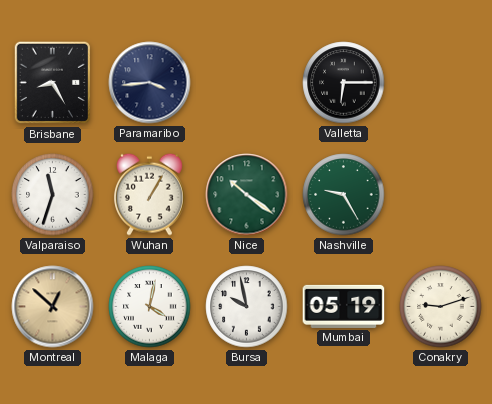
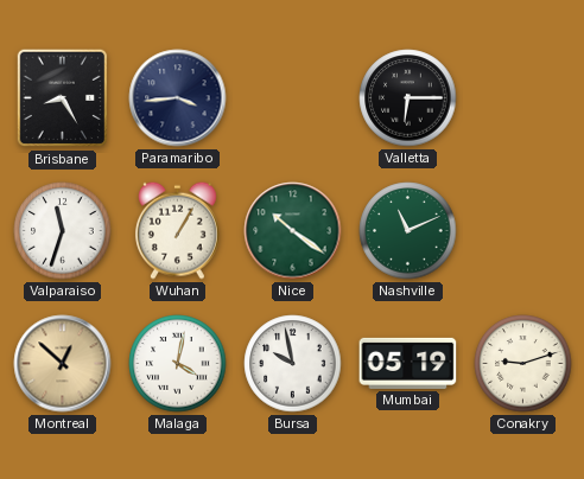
Nashville: 9:25 -> 11:11 (408, 231)
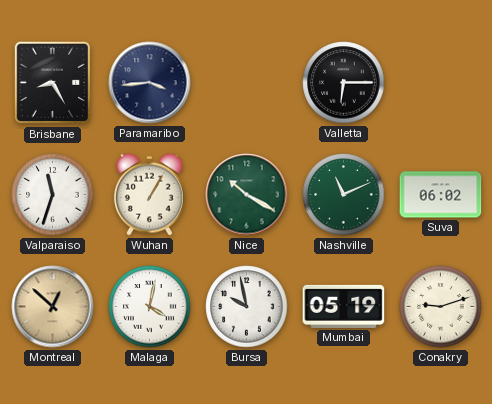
Nice: 10:21 -> 10:20 (247, 195)
Suva: none -> 06:02 (441, 195)
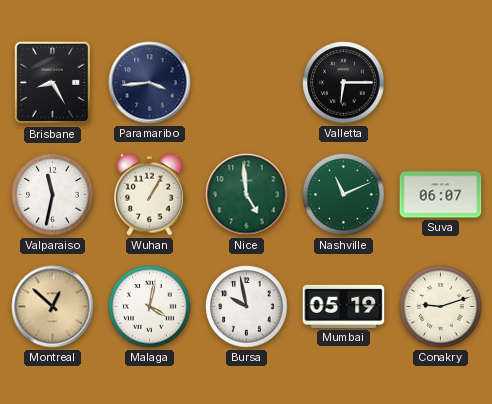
Valparaiso: 11:33 -> 11:32 (53, 195)
Nice: 10:20 -> 4:59 (247, 195)
Suva: 06:02 -> 06:07 (441, 195)
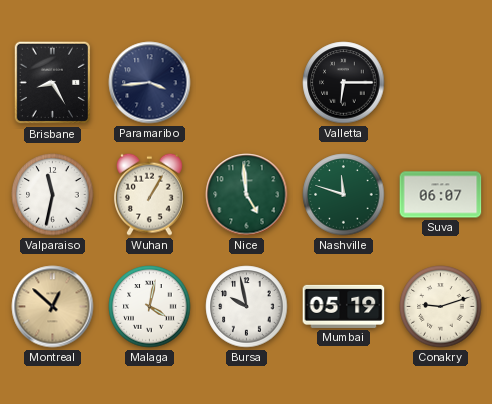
Nashville: 11:11 -> 11:48 (344, 195)
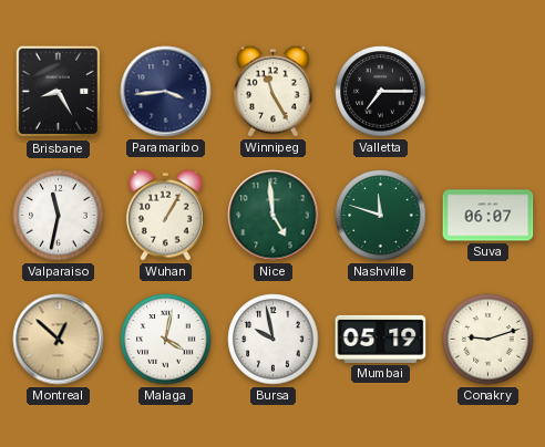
Winnipeg: none -> 11:25 (272, 91)
Valletta: 6:15 -> 7:15 (381, 92)
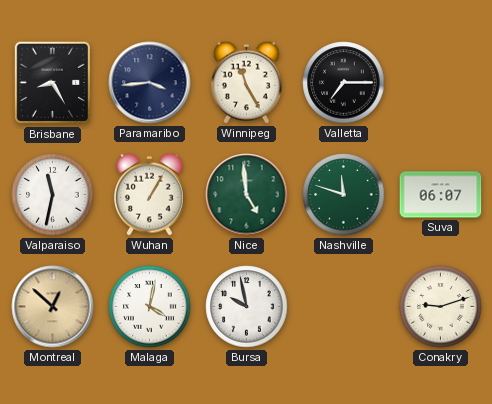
Mumbai: 05:19 -> none (381, 339)
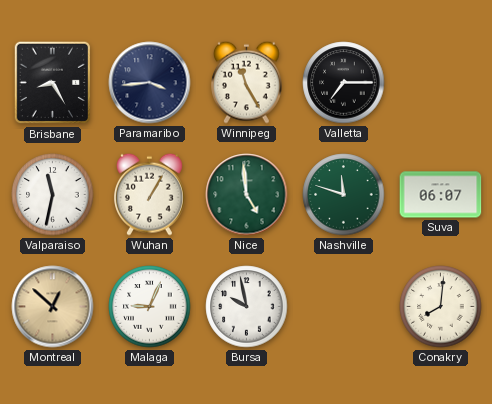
Malaga: 4:02 -> 9:04 (150, 307)
Conakry: 9:12 -> 8:01 (441, 307)
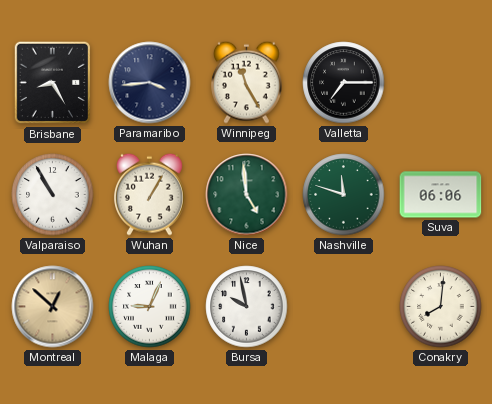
Valparaiso: 11:32 -> 10:55 (53, 195)
Suva: 06:07 -> 06:06 (441, 195)
